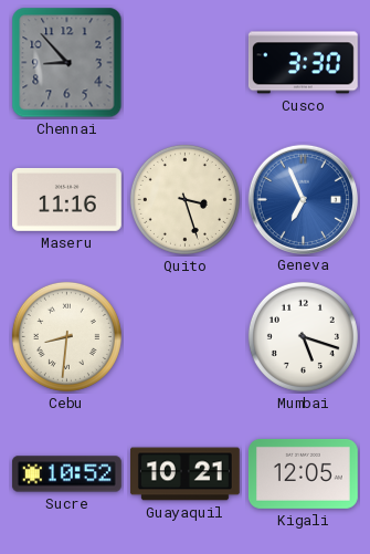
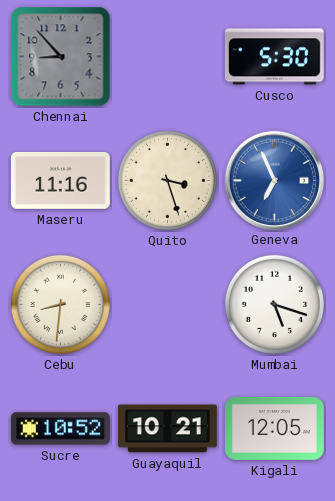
Cusco: 3:30 -> 5:30 (274, 57)
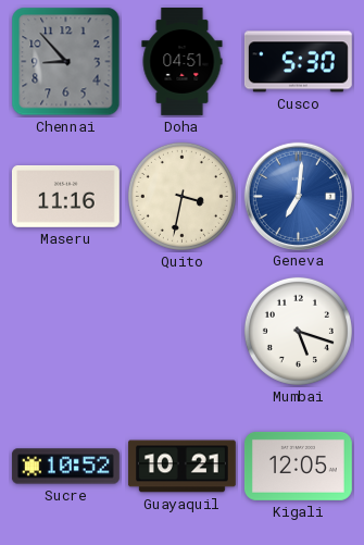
Doha: none -> 04:51 (183, 62)
Quito: 3:27 -> 3:32 (181, 196)
Geneva: 6:56 -> 7:01 (298, 196)
Cebu: 8:31 -> none (60, 304)
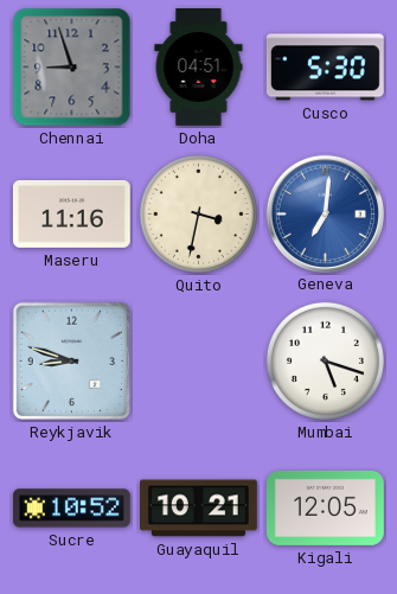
Chennai: 8:53 -> 8:57 (72, 68)
Reykjavik: none -> 8:48 (71, 360)
